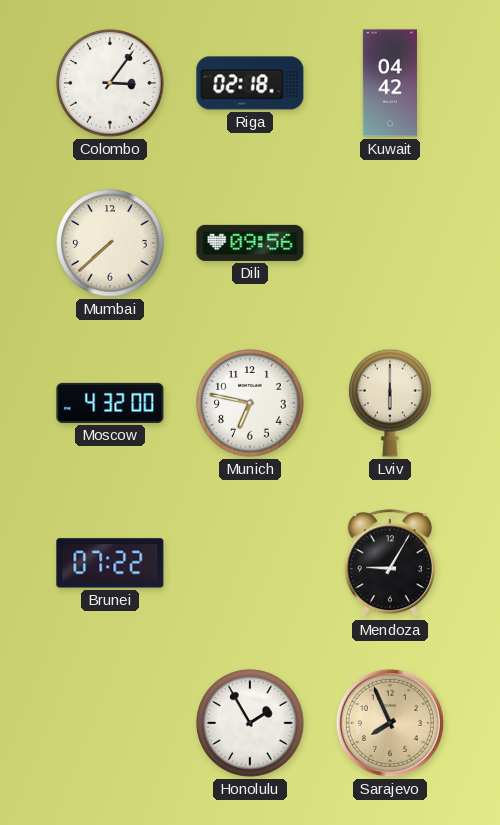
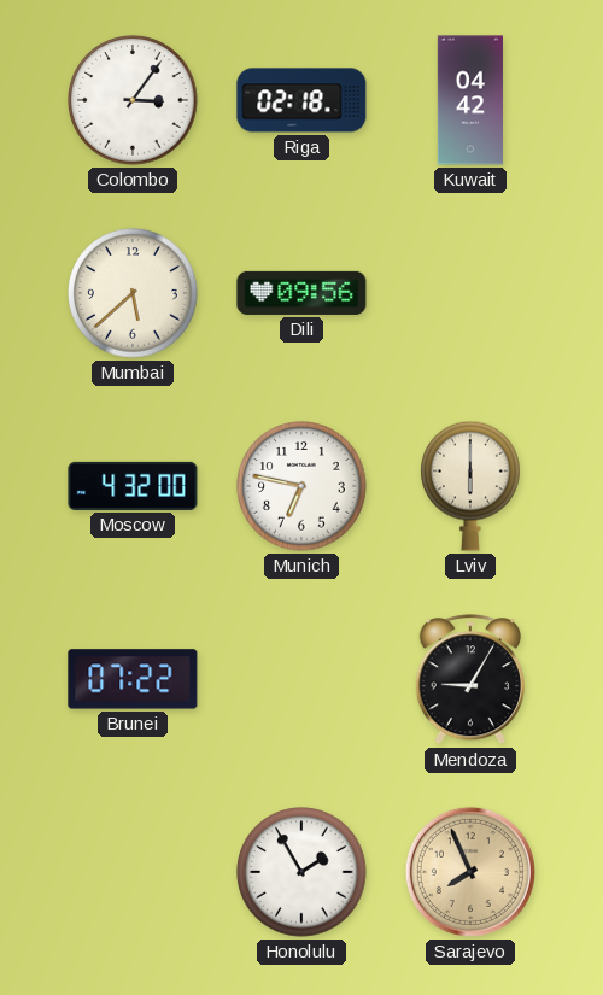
Mumbai: 7:38 -> 5:38 (133, 293)
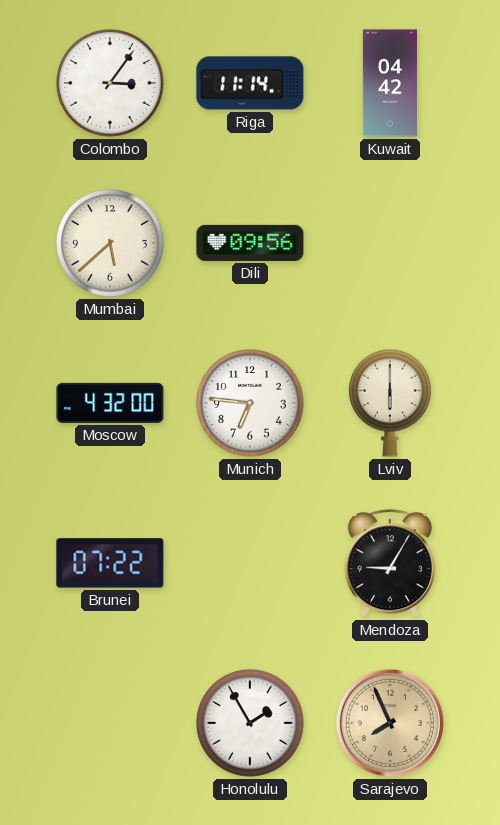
Riga: 02:18 -> 11:14 (250, 83)
Munich: 6:47 -> 6:46 (250, 403)
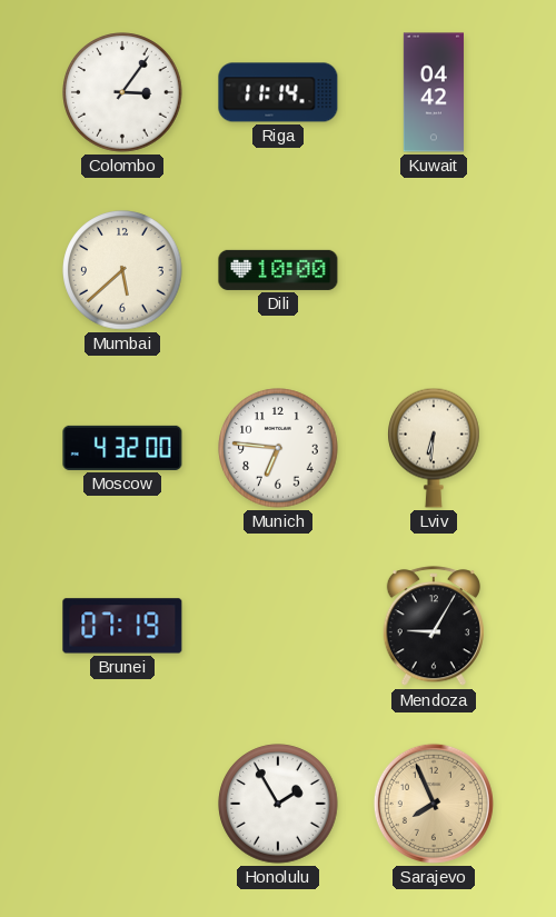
Dili: 09:56 -> 10:00 (278, 270)
Lviv: 6:00 -> 6:31 (435, 448)
Brunei: 07:22 -> 07:19 (122, 626)
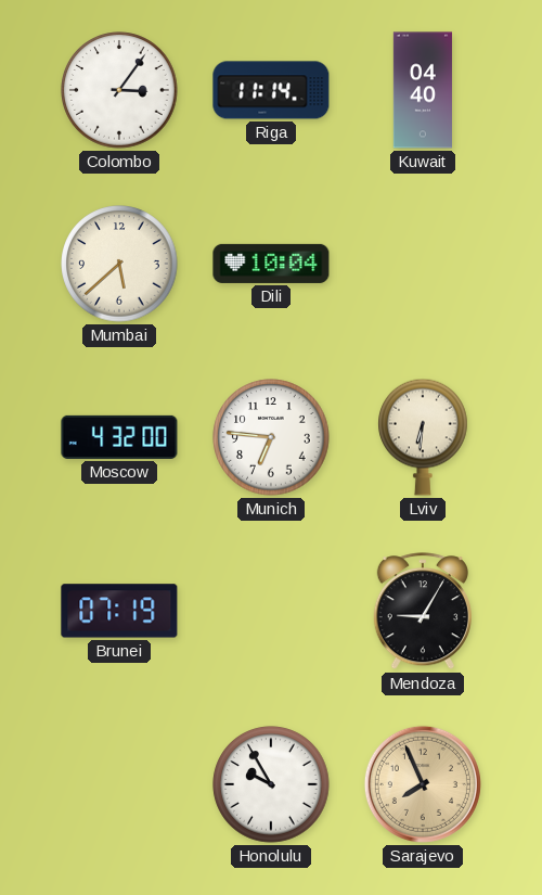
Kuwait: 04:42 -> 04:40 (423, 90)
Dili: 10:00 -> 10:04 (271, 264)
Honolulu: 1:55 -> 9:55 (271, 784)
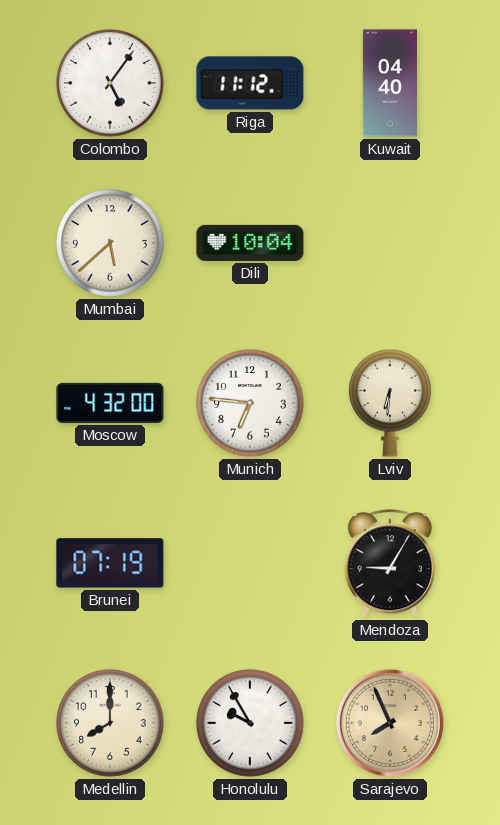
Colombo: 3:06 -> 5:06 (110, 83)
Riga: 11:14 -> 11:12 (250, 83)
Medellin: none -> 8:00 (110, 723)
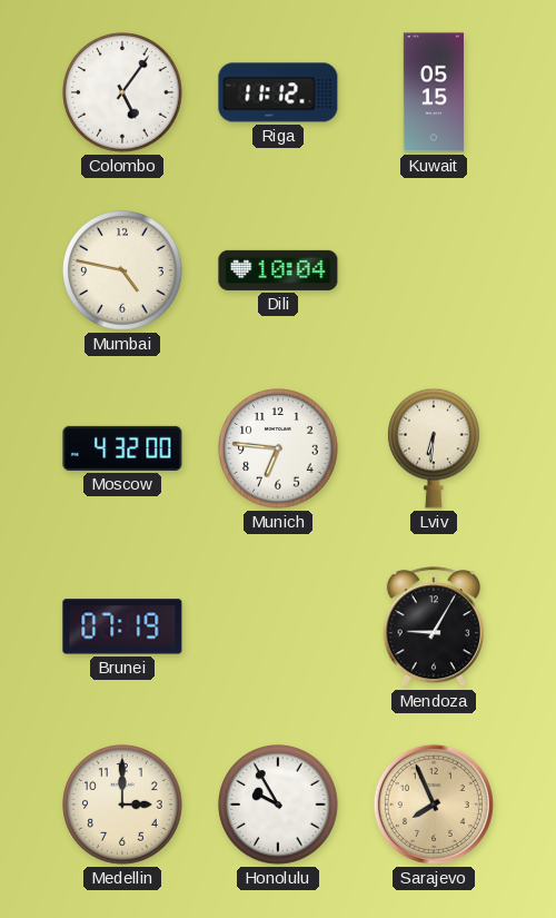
Kuwait: 04:40 -> 05:15 (434, 92)
Mumbai: 5:38 -> 4:47 (122, 270)
Medellin: 8:00 -> 3:00 (122, 805)
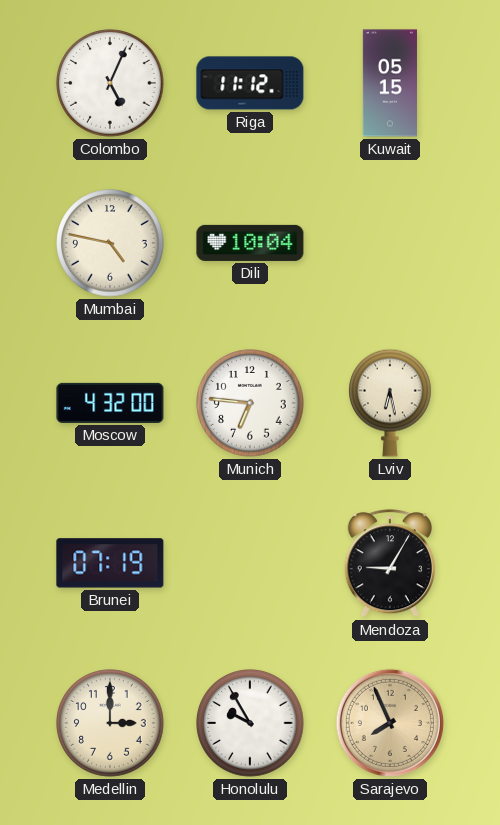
Colombo: 5:06 -> 5:04 (110, 83)
Lviv: 6:31 -> 6:28 (391, 403)
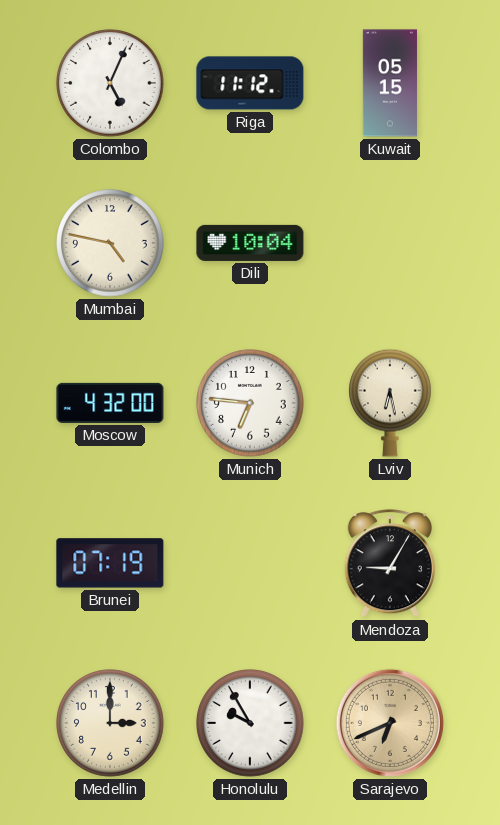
Sarajevo: 7:56 -> 6:41 (390, 723)
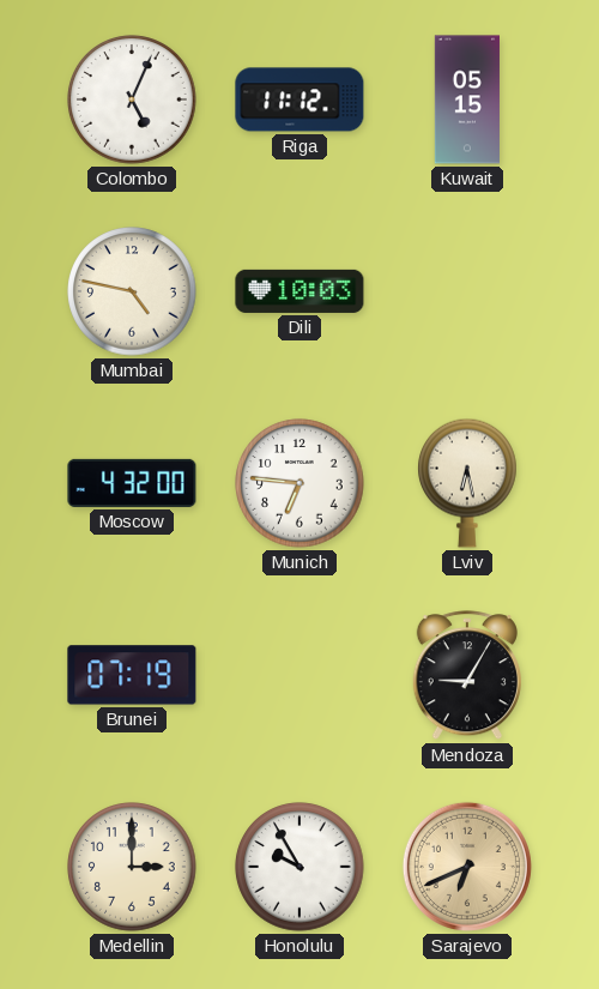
Dili: 10:04 -> 10:03 (299, 291)
